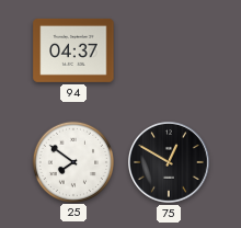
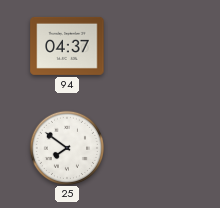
75: 12:50 -> none (169, 162)
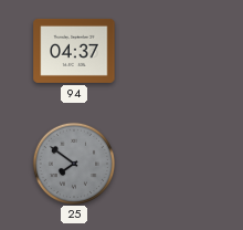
25 dial: white -> grey (73, 163)
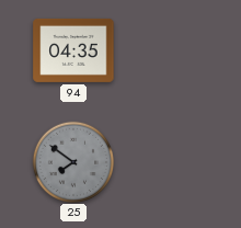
94: 04:37 -> 04:35 (73, 50)
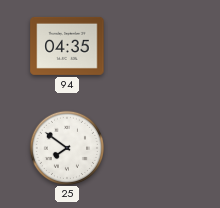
25 dial: grey -> white (66, 147)
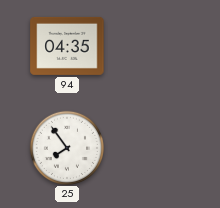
25: 7:51 -> 7:54 (66, 147)
